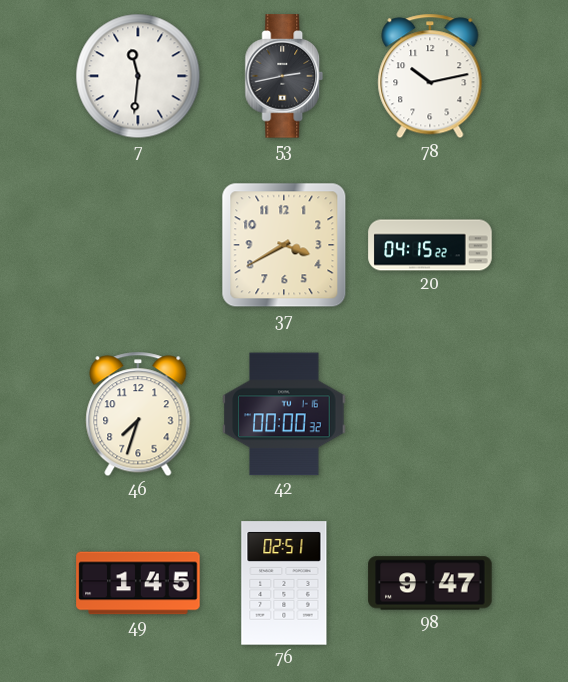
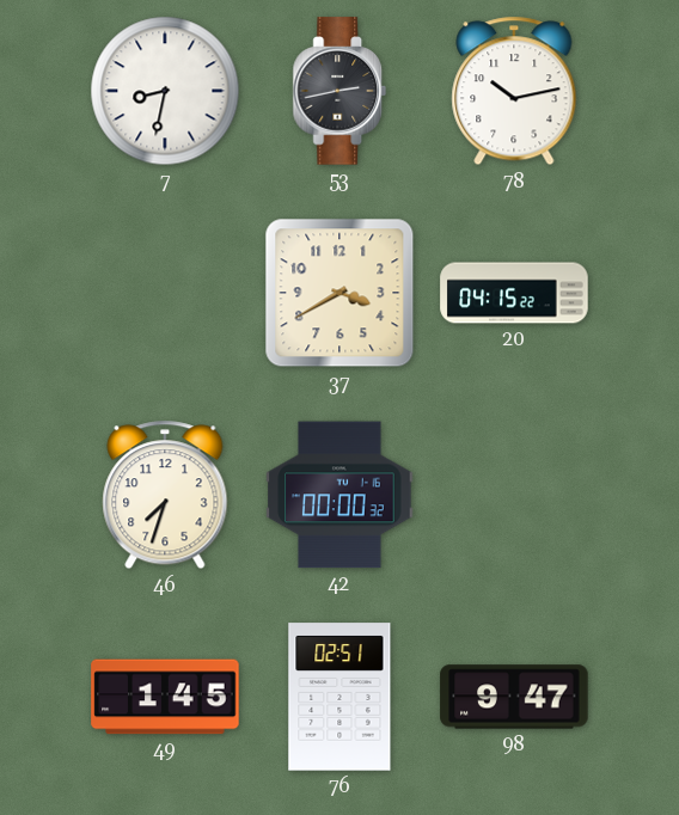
7: 11:31 -> 8:32 (165, 91)
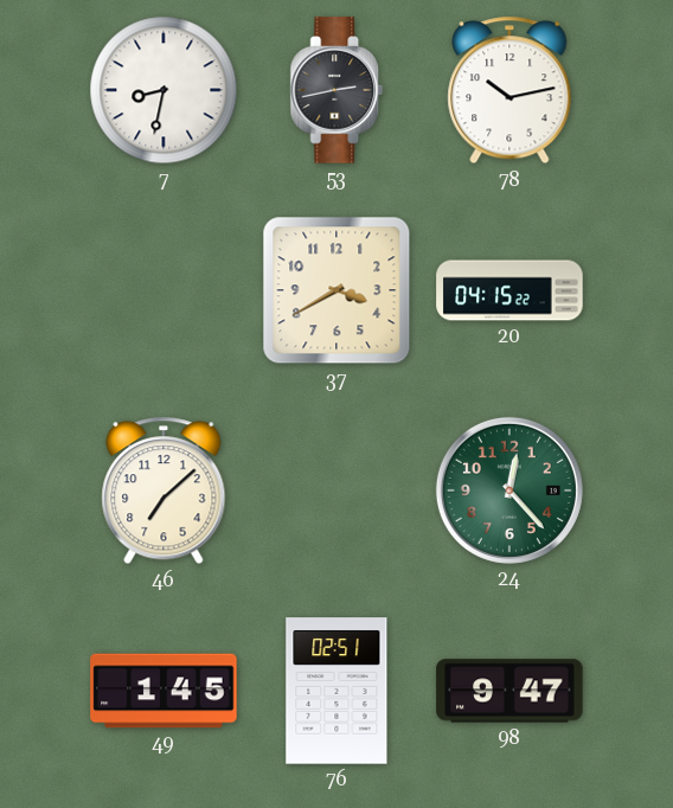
46: 7:33 -> 7:08 (164, 490)
42: 00:00 -> none (339, 495)
24: none -> 12:23 (509, 490)
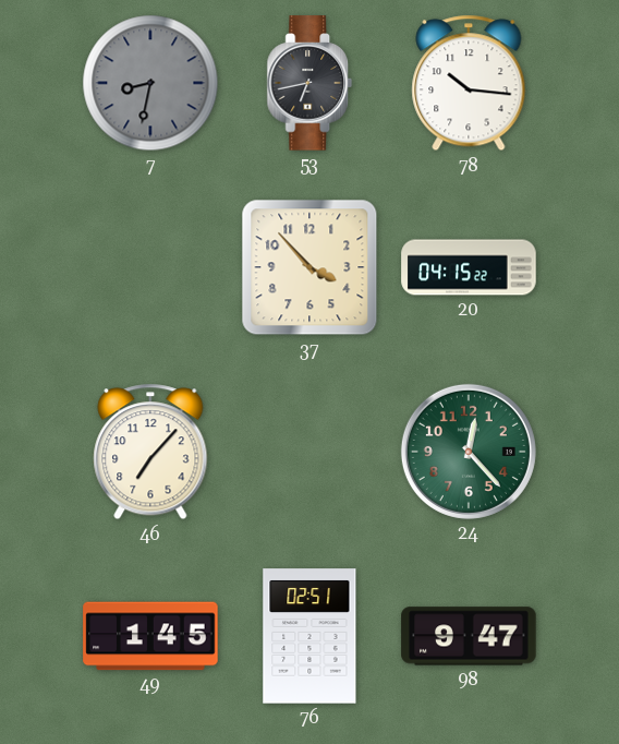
7 dial: white -> grey (150, 83)
53: 2:43 -> 6:43 (309, 83)
78: 10:13 -> 10:16 (469, 83)
37: 3:40 -> 3:53 (309, 267)
46: 7:08 -> 7:07 (150, 452)
